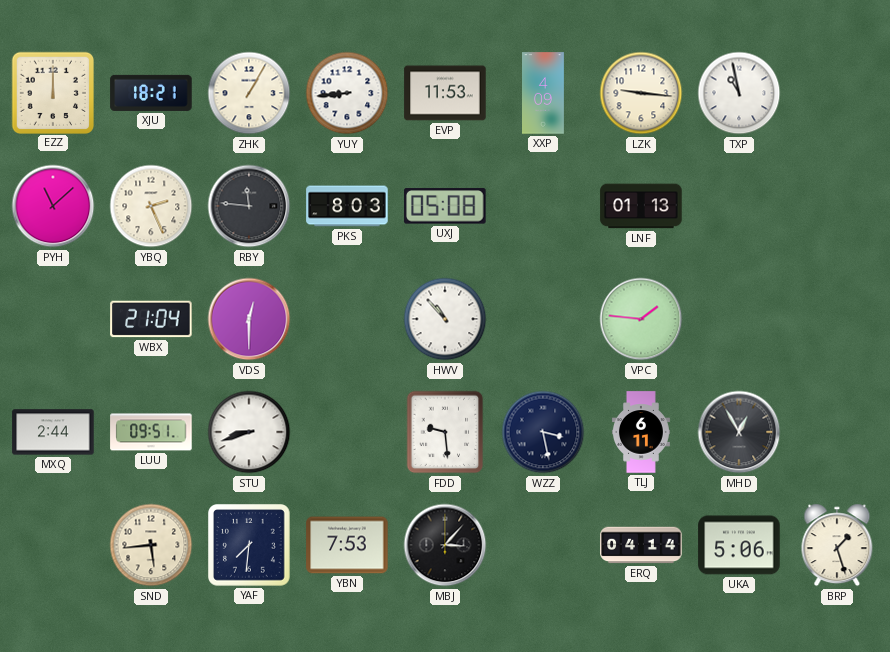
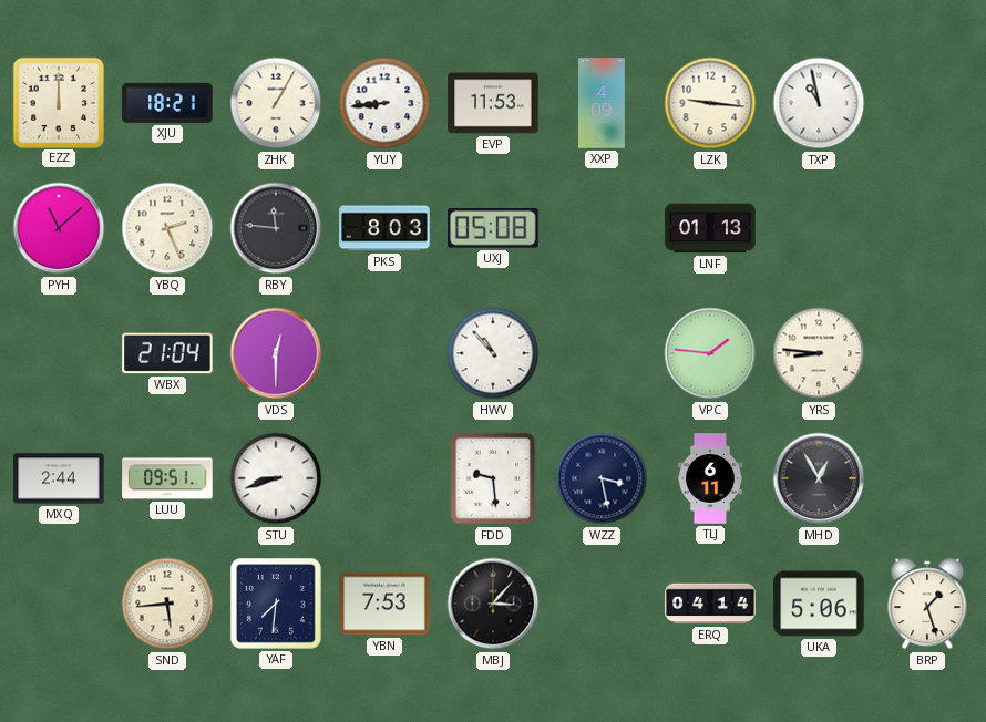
YRS: none -> 8:46 (819, 353)
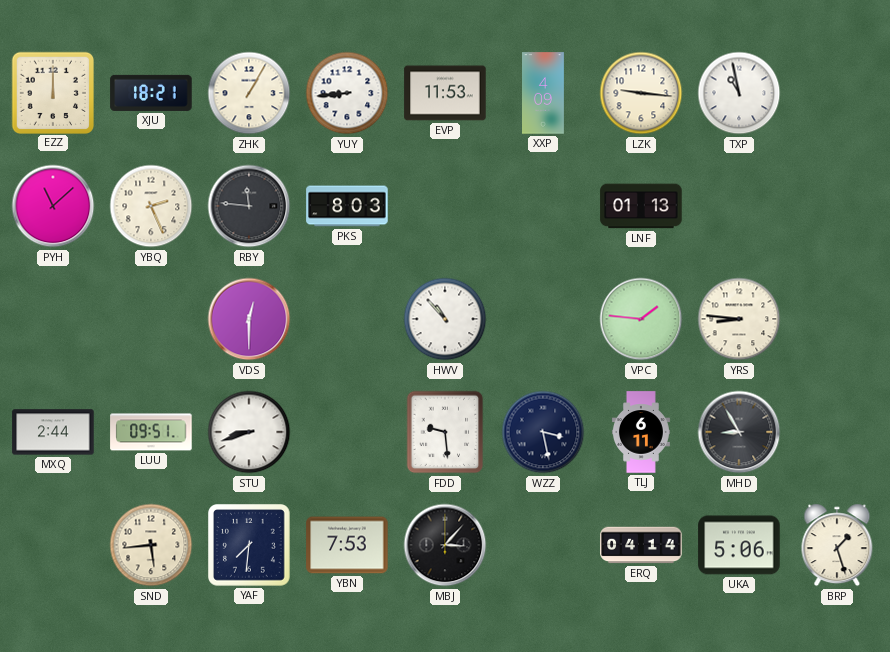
UXJ: 05:08 -> none (493, 228)
WBX: 21:04 -> none (167, 353)
MHD: 12:55 -> 8:55 (739, 432)
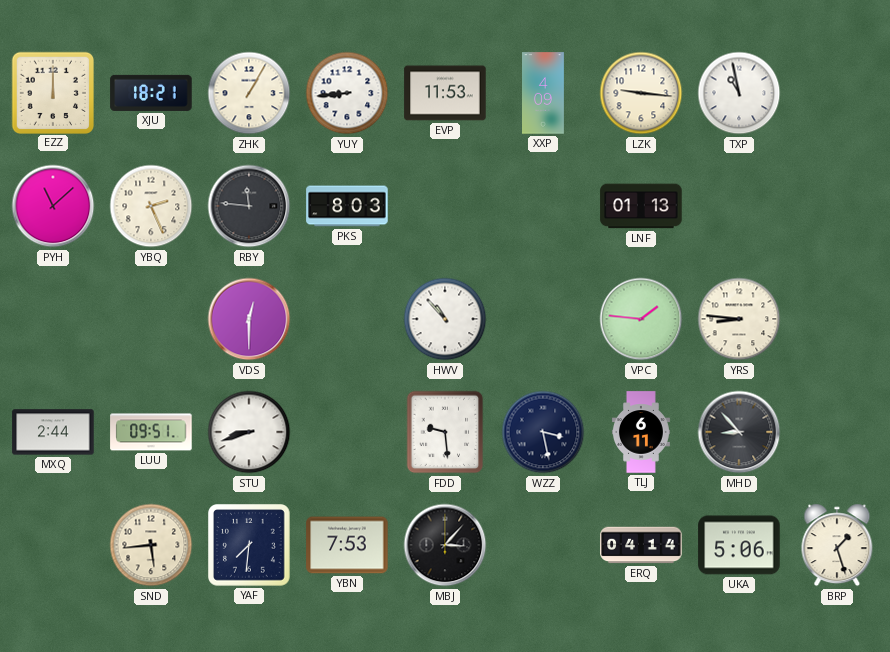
MHD: 8:55 -> 8:53 (739, 432)
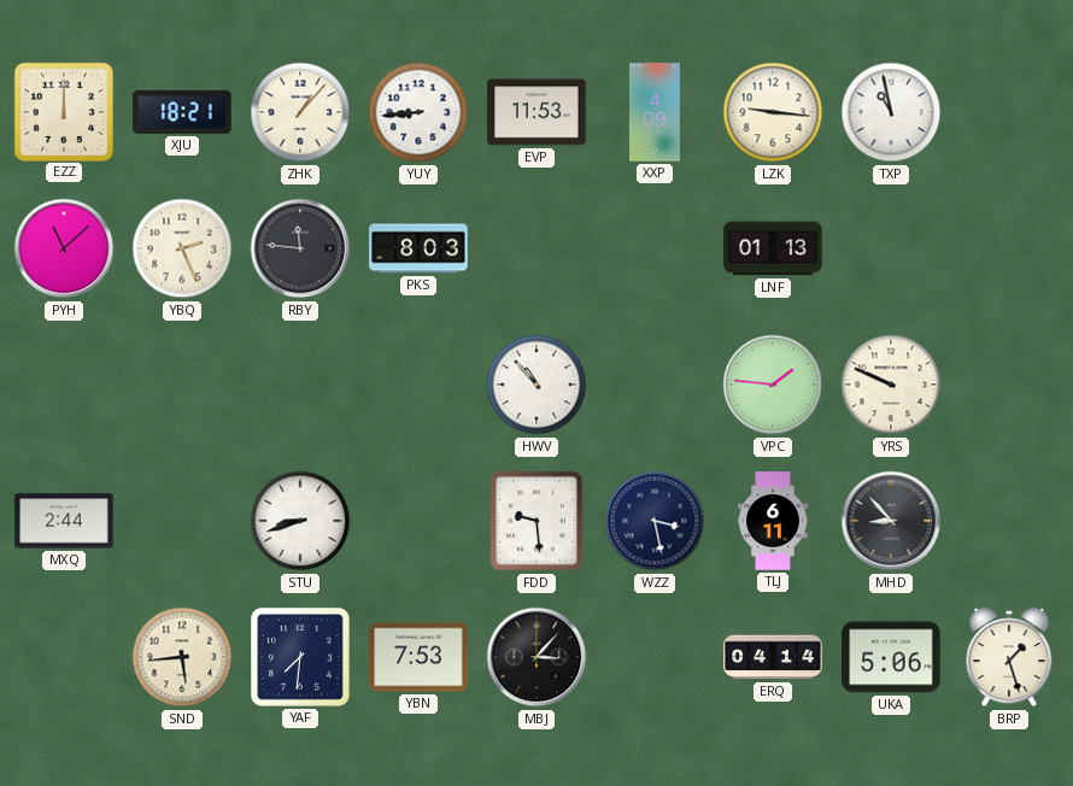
ZHK: 1:05 -> 1:07 (300, 112)
VDS: 12:30 -> none (249, 319)
YRS: 8:46 -> 9:49 (891, 385)
LUU: 09:51 -> none (151, 432)
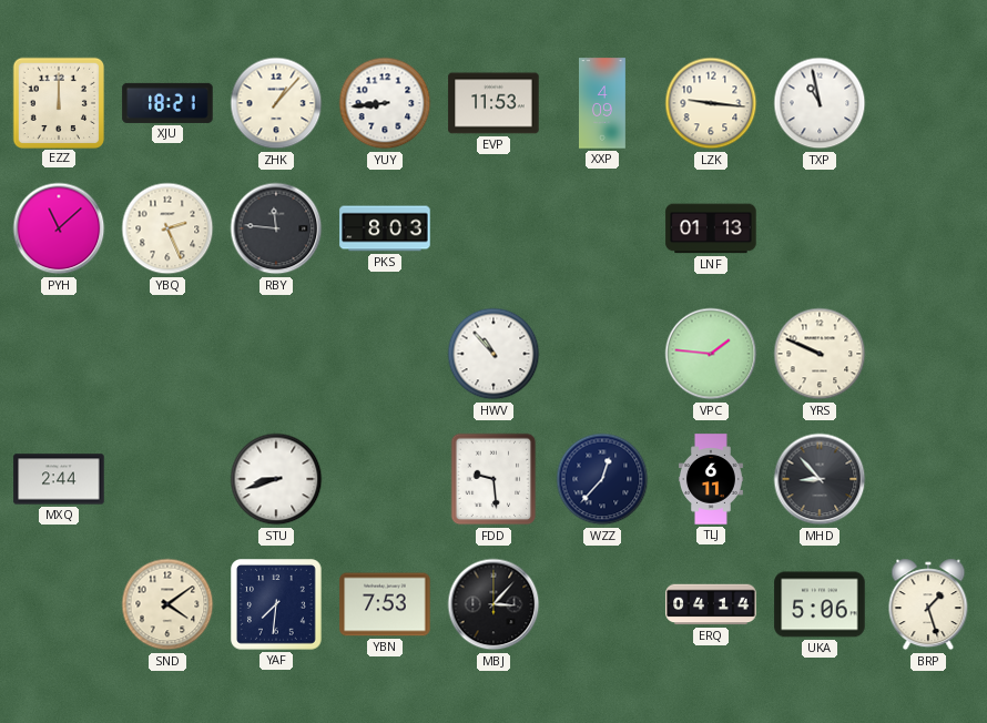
WZZ: 3:28 -> 12:37 (602, 479)
SND: 5:44 -> 4:09 (167, 604)
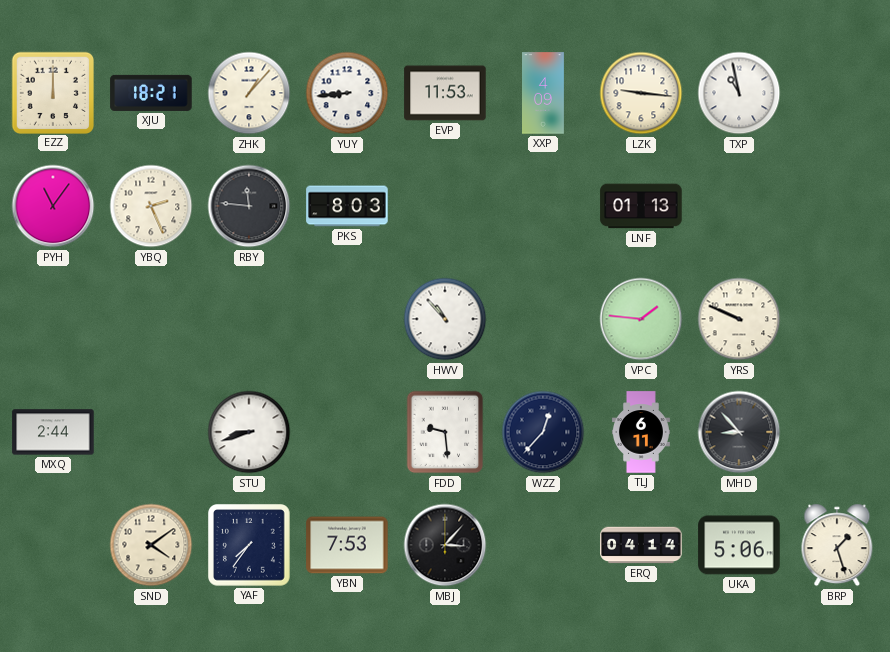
PYH: 11:08 -> 11:06 (53, 206)
YAF: 7:31 -> 7:36 (250, 546)
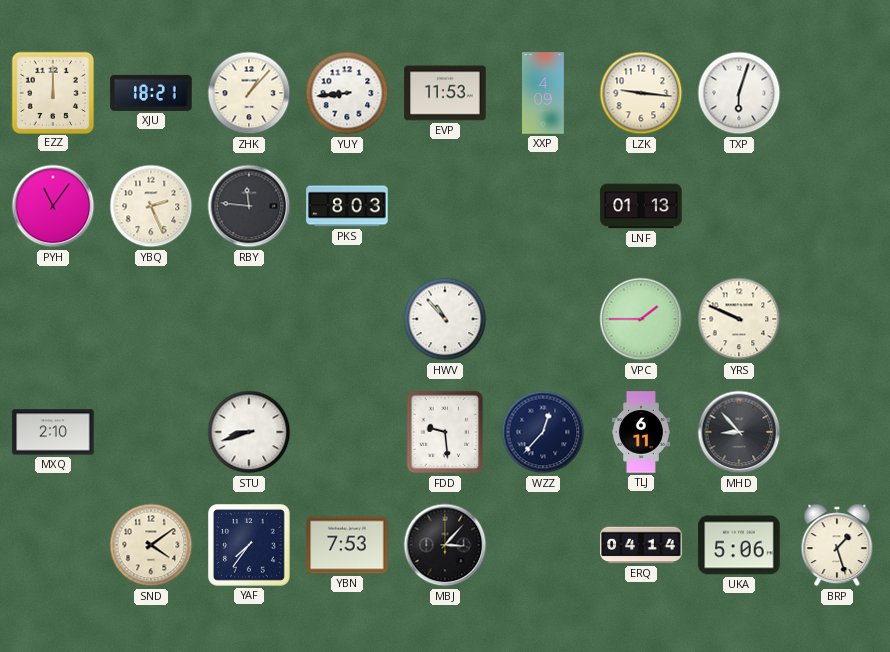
TXP: 10:58 -> 6:03 (739, 93)
VPC: 1:46 -> 1:45 (641, 319)
MXQ: 2:44 -> 2:10 (53, 432)
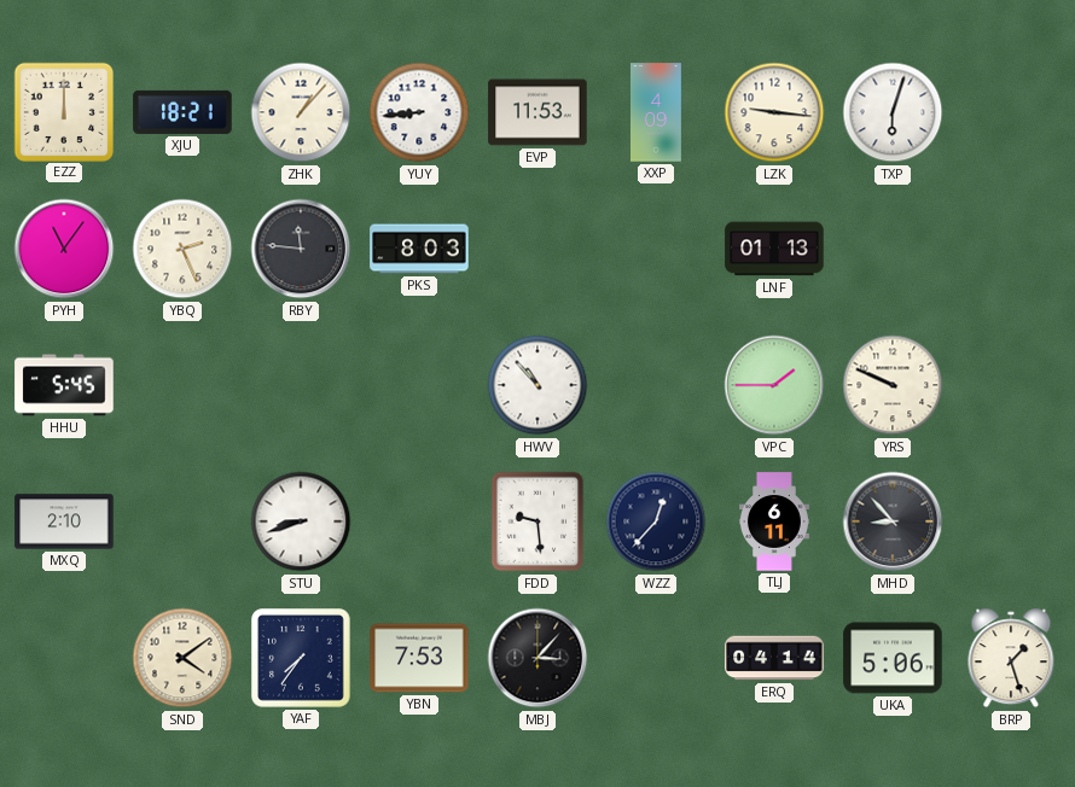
HHU: none -> 5:45 (64, 385)
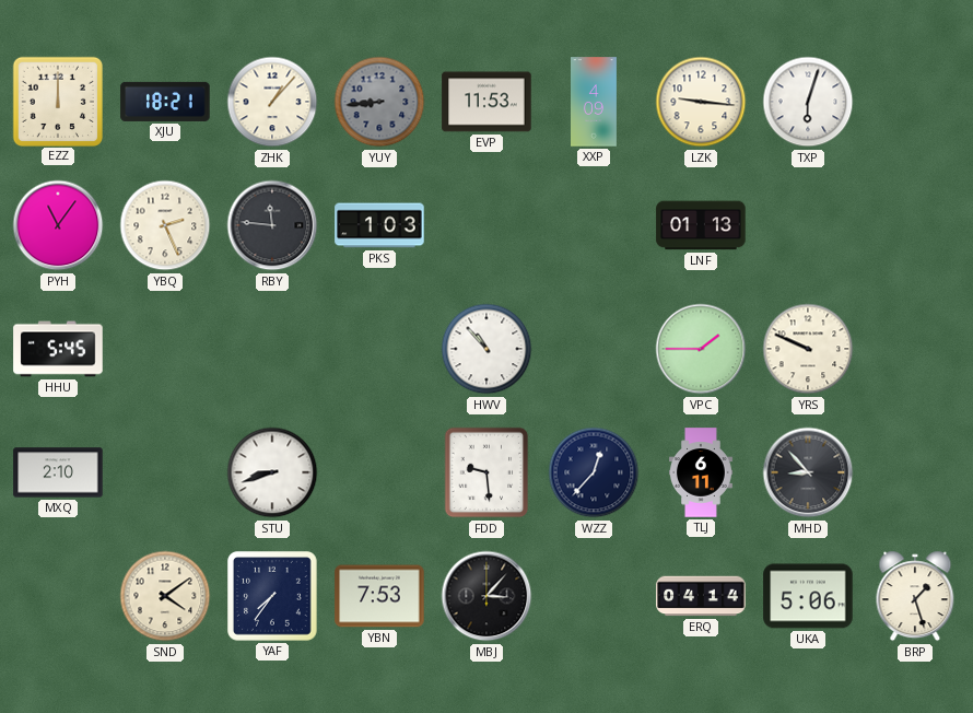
YUY dial: white -> grey (379, 102)
PKS: 8:03 -> 1:03 (379, 225)
